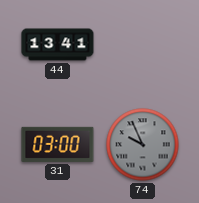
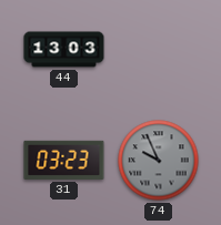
44: 13:41 -> 13:03 (64, 50)
31: 03:00 -> 03:23 (64, 160)
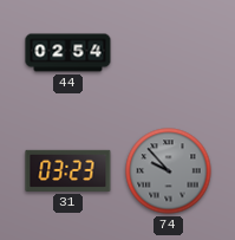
44: 13:03 -> 02:54 (68, 53)
74: 9:56 -> 9:53 (169, 171)
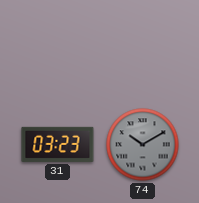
44: 02:54 -> none (68, 53)
74: 9:53 -> 10:10 (143, 145)
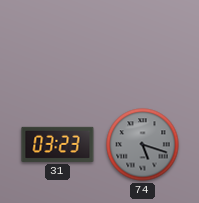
74: 10:10 -> 5:18 (143, 145)
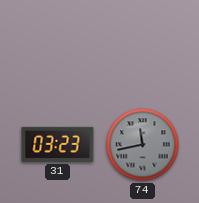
74: 5:18 -> 11:43 (143, 145)
